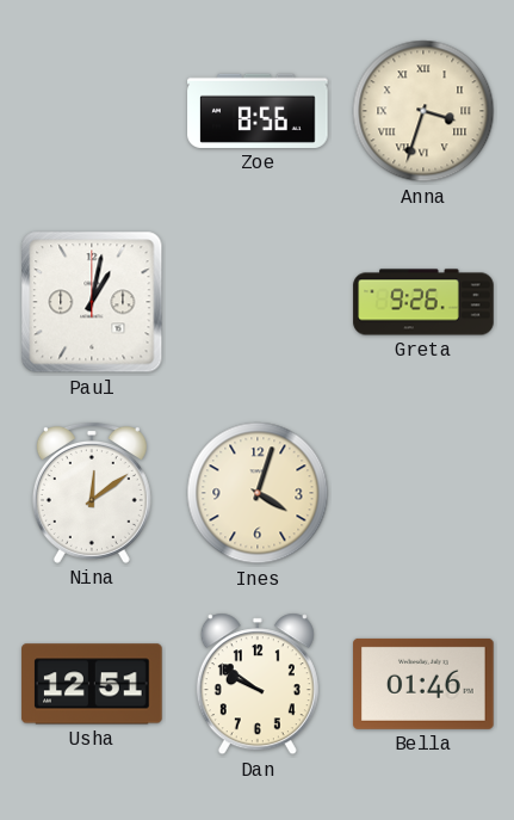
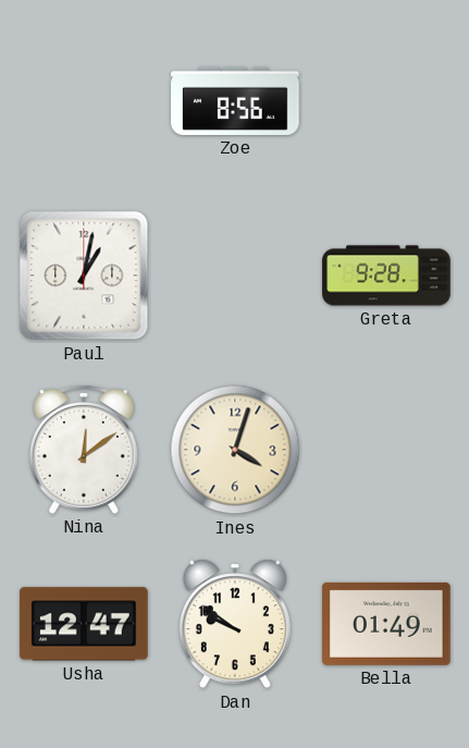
Anna: 3:33 -> none (423, 111)
Greta: 9:26 -> 9:28 (386, 275)
Usha: 12:51 -> 12:47 (84, 624)
Bella: 01:46 -> 01:49 (386, 624)
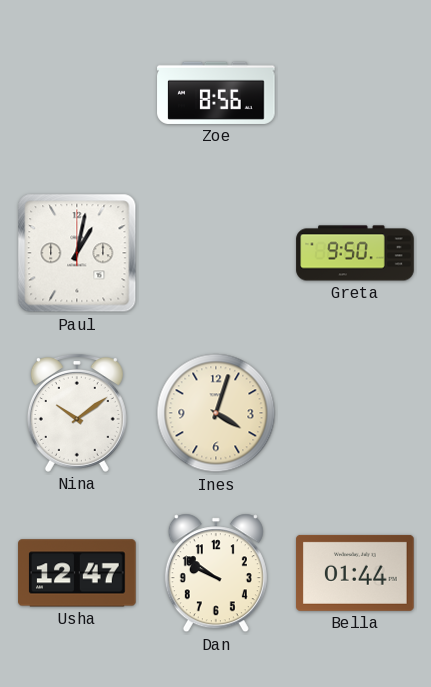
Greta: 9:28 -> 9:50 (355, 253)
Nina: 12:09 -> 10:09 (77, 413)
Bella: 01:49 -> 01:44 (355, 573)
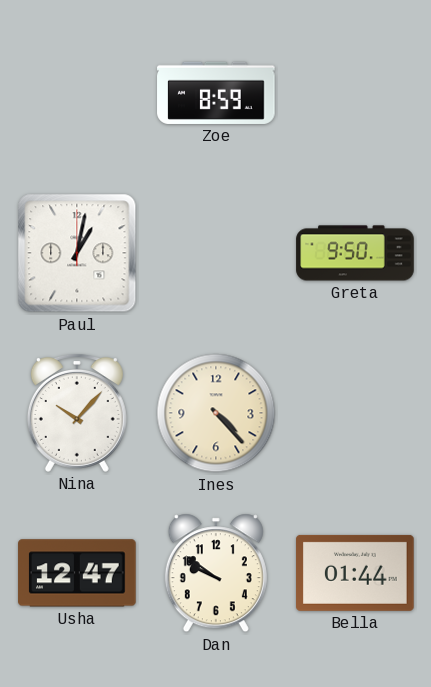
Zoe: 8:56 -> 8:59 (216, 93)
Nina: 10:09 -> 10:07 (77, 413)
Ines: 4:03 -> 4:23 (216, 413)
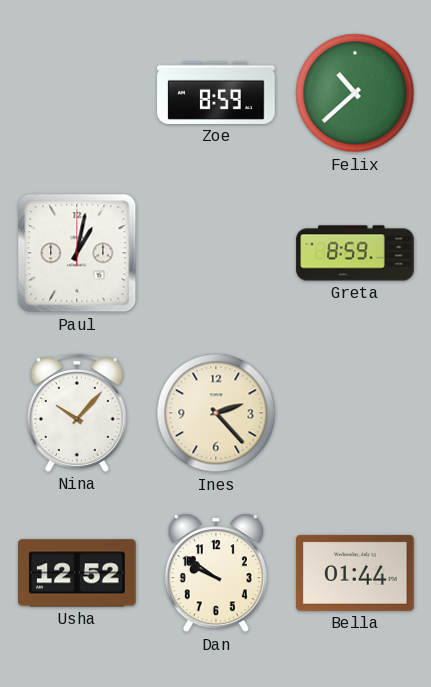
Felix: none -> 10:38 (355, 93)
Greta: 9:50 -> 8:59 (355, 253)
Ines: 4:23 -> 2:23 (216, 413)
Usha: 12:47 -> 12:52 (77, 573)
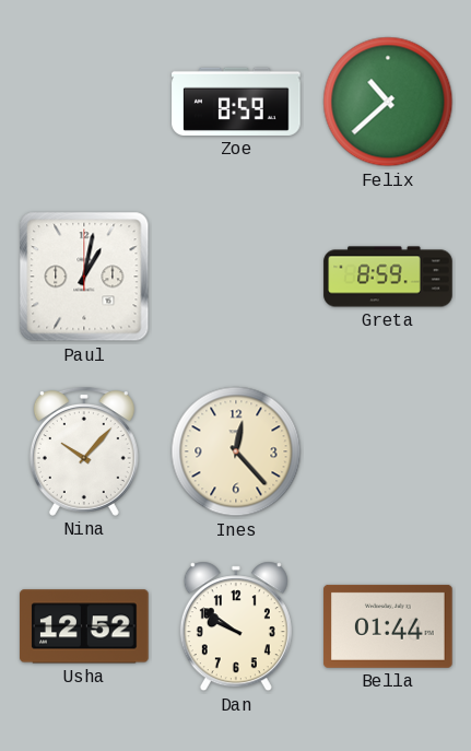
Ines: 2:23 -> 12:23 (236, 451)
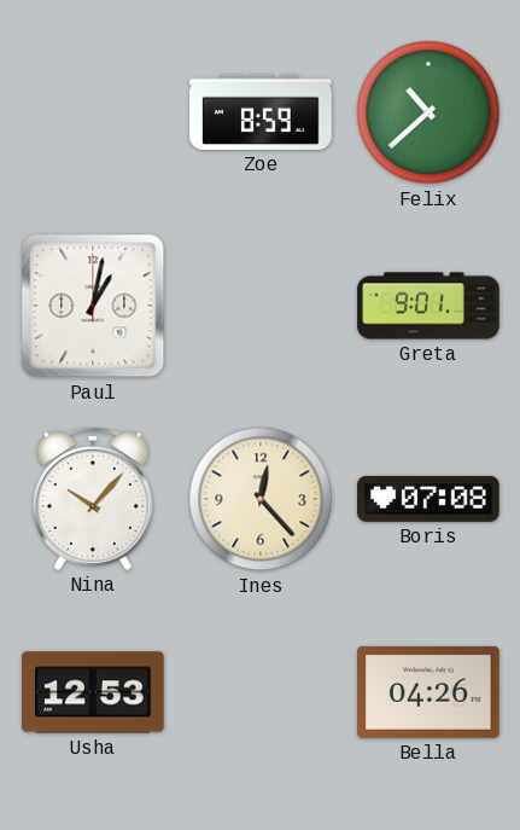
Greta: 8:59 -> 9:01 (428, 306)
Boris: none -> 07:08 (428, 499)
Usha: 12:52 -> 12:53 (93, 692)
Dan: 9:51 -> none (236, 626)
Bella: 01:44 -> 04:26 (428, 692)
